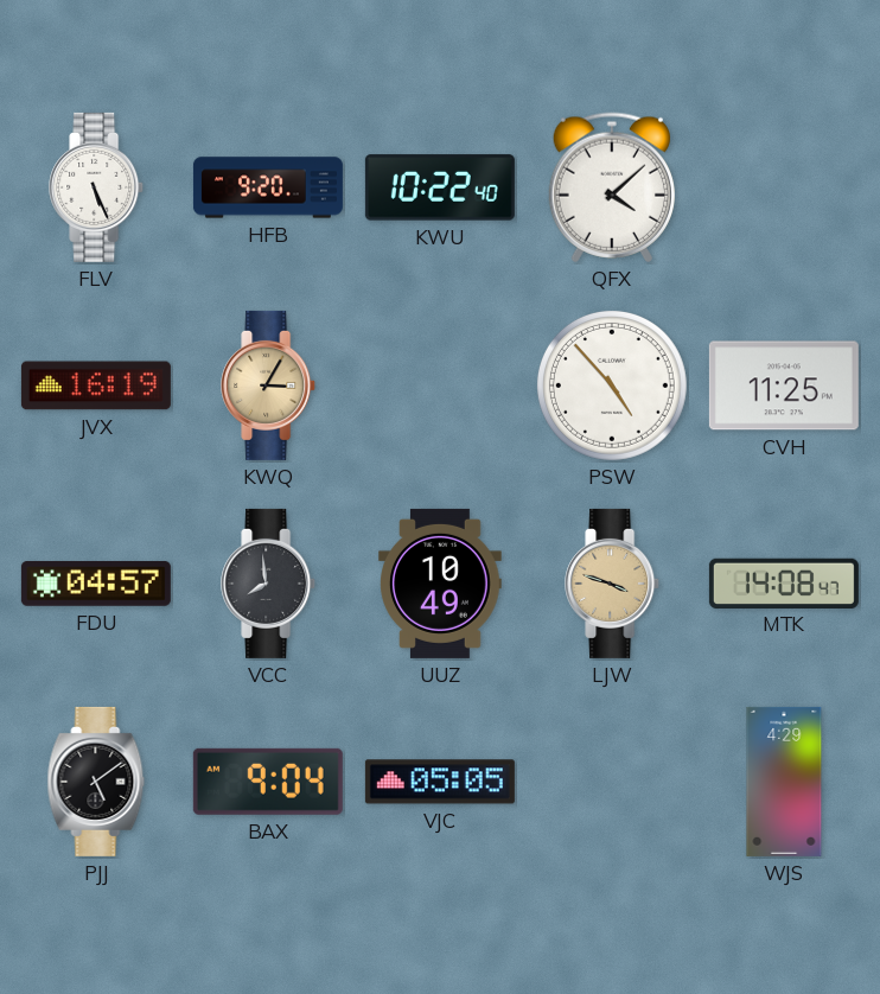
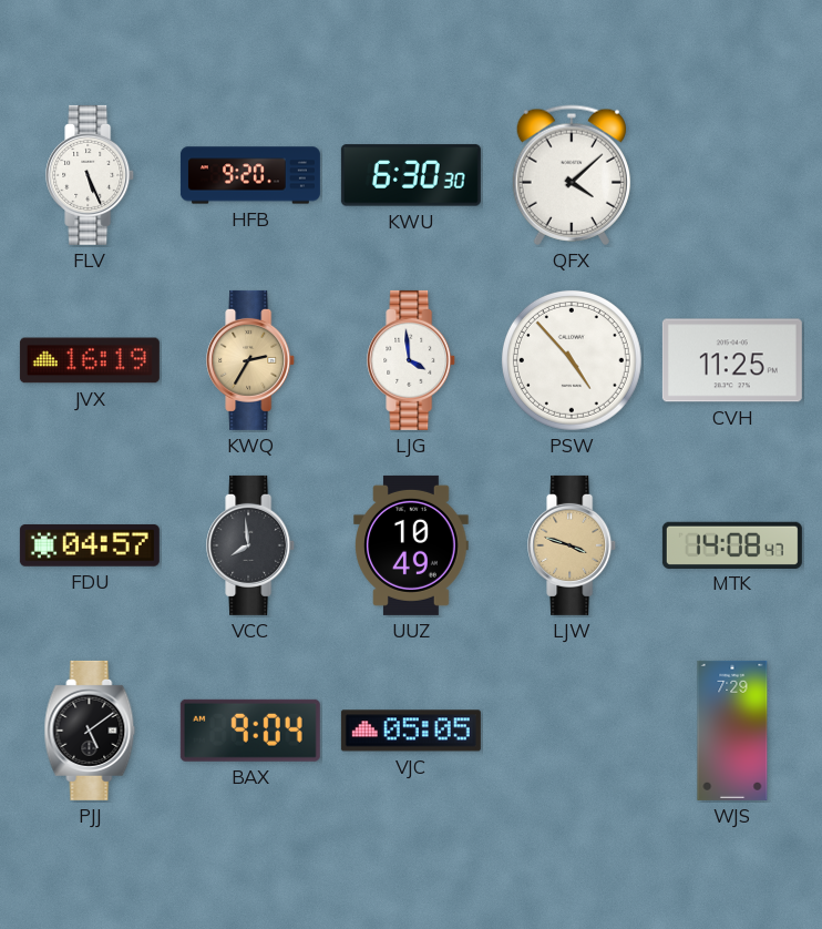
KWU: 10:22 -> 6:30 (411, 175)
KWQ: 3:05 -> 2:35 (251, 360)
LJG: none -> 3:59 (412, 360)
WJS: 4:29 -> 7:29 (732, 731)
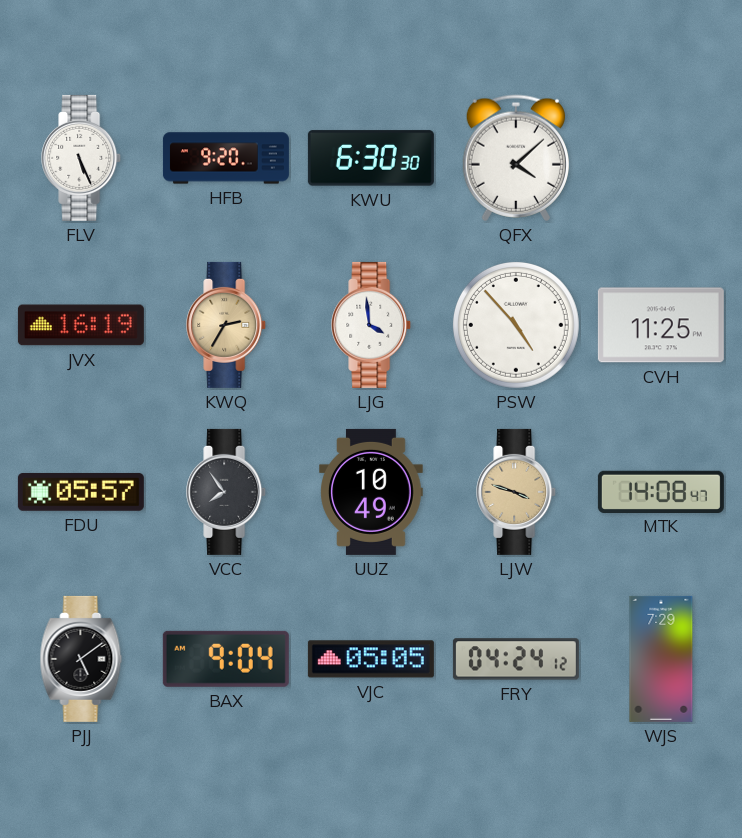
FDU: 04:57 -> 05:57 (81, 492)
VCC: 7:59 -> 7:54 (227, 492)
FRY: none -> 04:24 (516, 659)
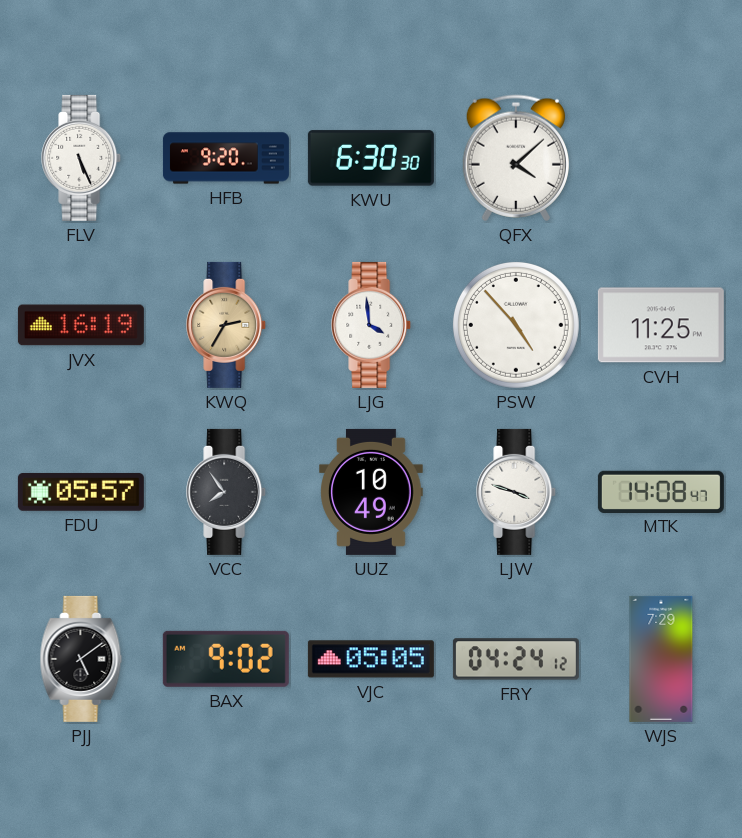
LJW dial: champagne -> white (517, 492)
BAX: 9:04 -> 9:02 (226, 659)
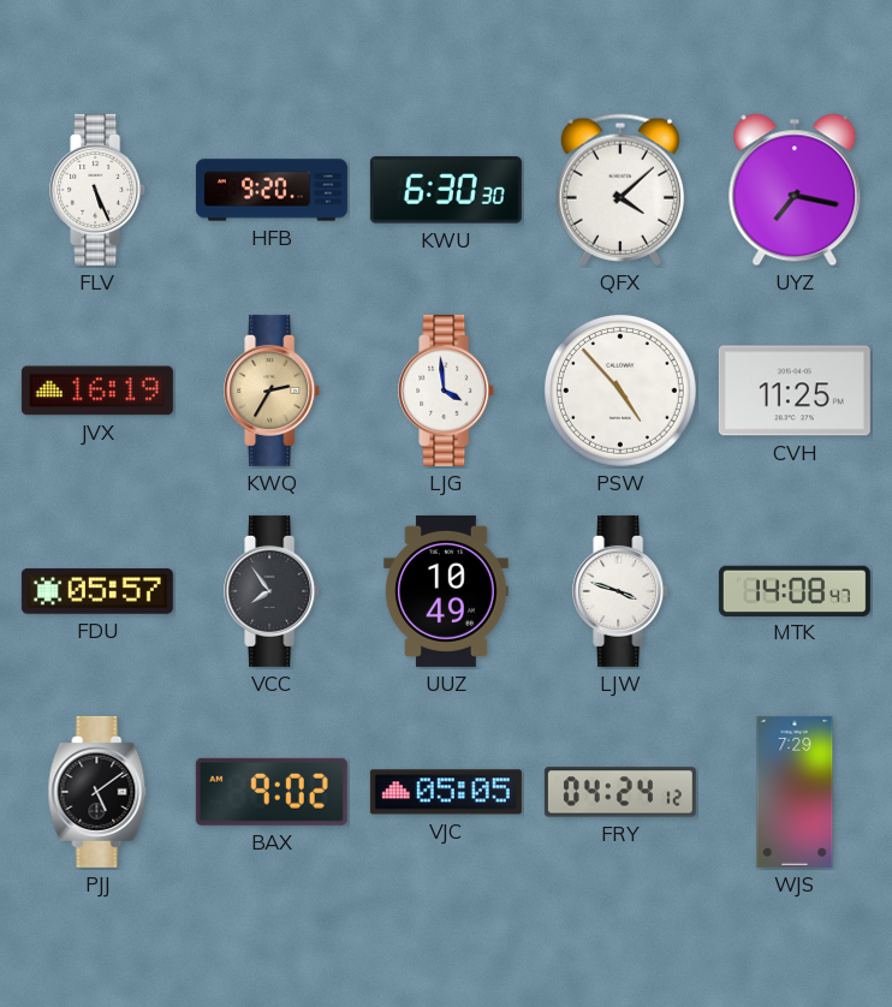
UYZ: none -> 7:17 (795, 190)
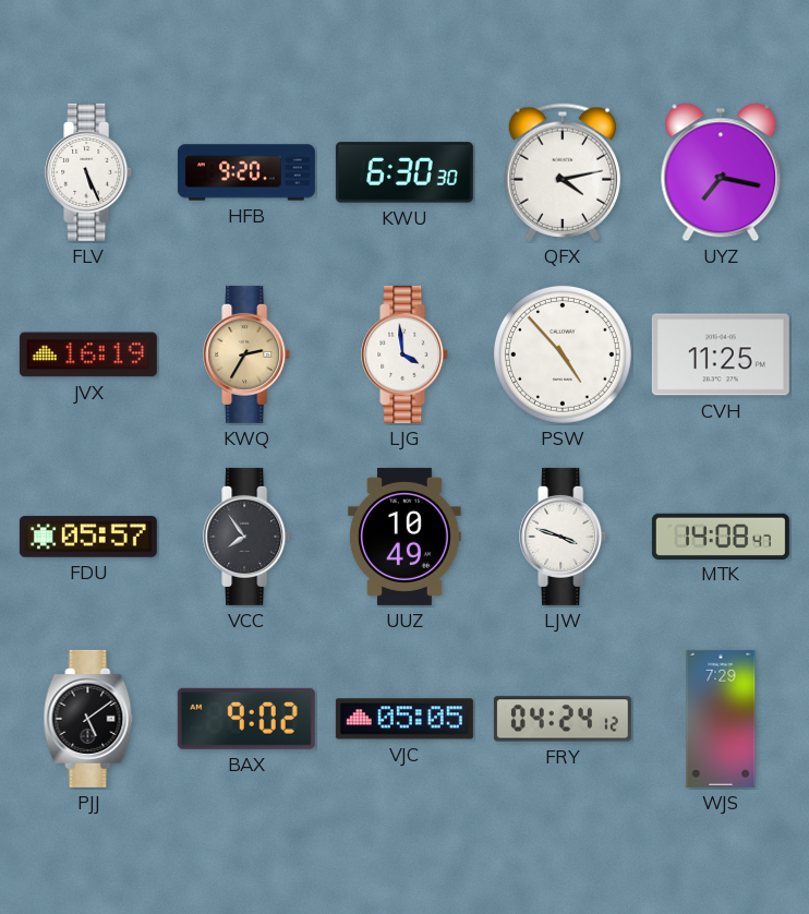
QFX: 4:08 -> 4:13 (563, 172)
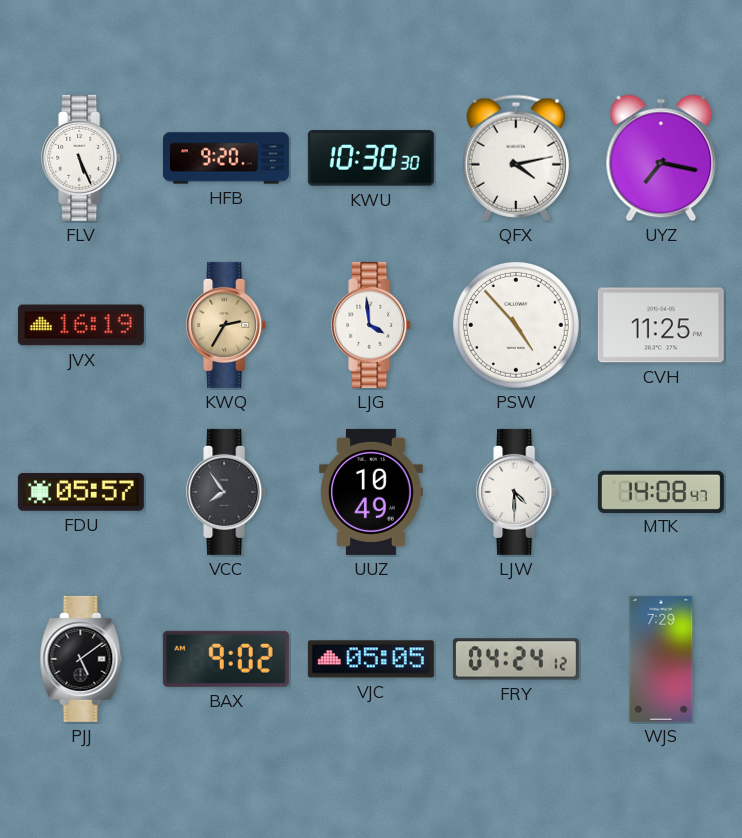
KWU: 6:30 -> 10:30 (371, 158)
LJW: 3:48 -> 4:30 (517, 492)
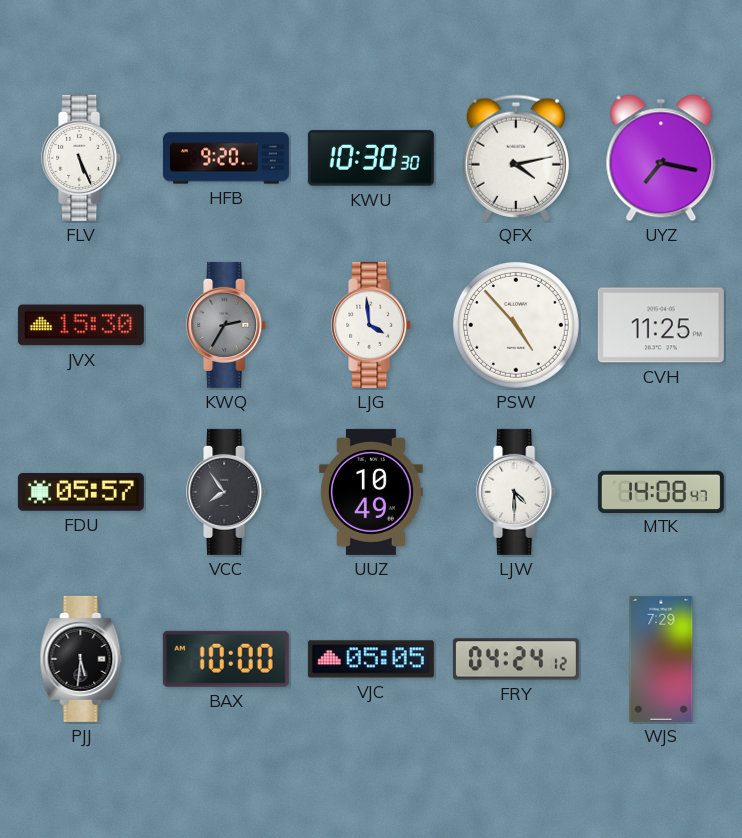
JVX: 16:19 -> 15:30 (81, 325)
KWQ dial: champagne -> grey (227, 325)
PJJ: 5:09 -> 5:31 (81, 659)
BAX: 9:02 -> 10:00 (226, 659)
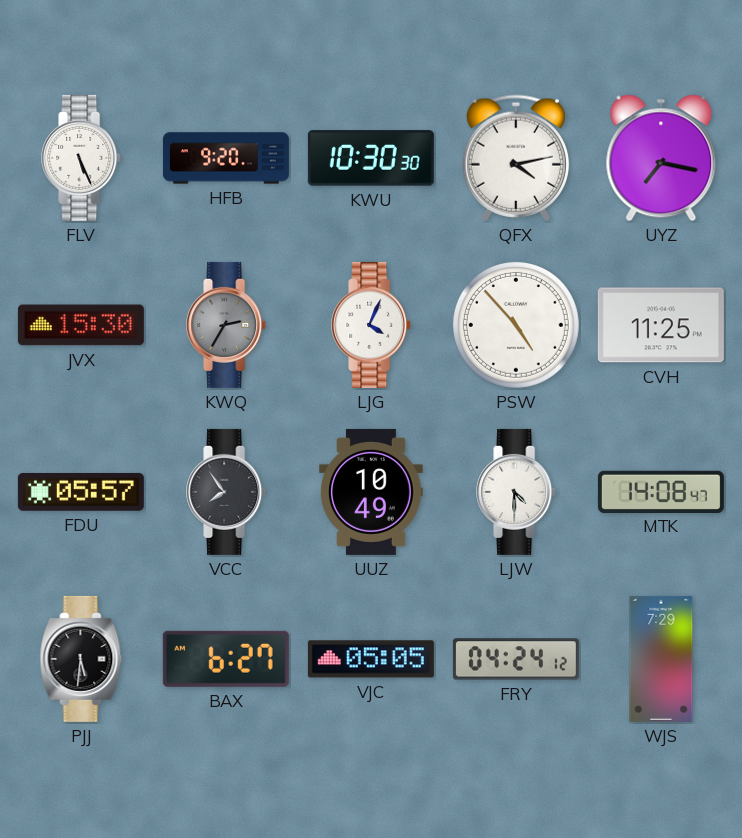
LJG: 3:59 -> 4:04 (372, 325)
BAX: 10:00 -> 6:27 (226, 659)
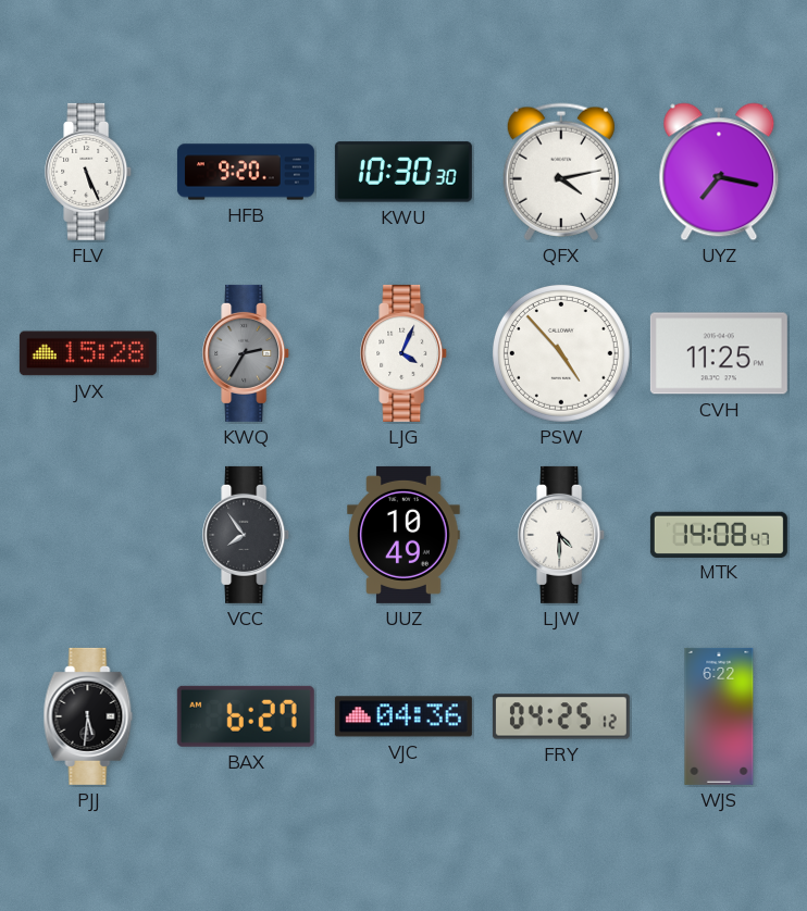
JVX: 15:30 -> 15:28 (88, 353)
FDU: 05:57 -> none (81, 492)
VJC: 05:05 -> 04:36 (403, 716)
FRY: 04:24 -> 04:25 (561, 716)
WJS: 7:29 -> 6:22 (719, 716)
